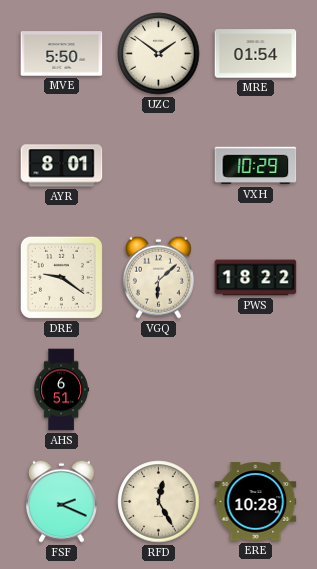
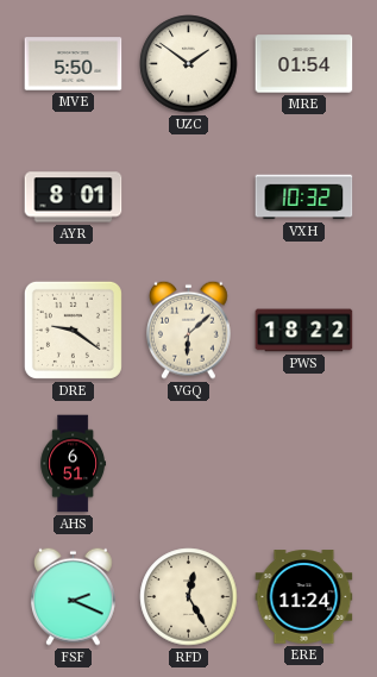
VXH: 10:29 -> 10:32 (304, 198)
ERE: 10:28 -> 11:24 (304, 597)
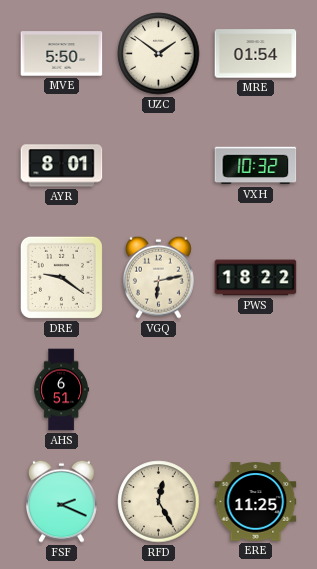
VGQ: 6:08 -> 6:13 (158, 277)
ERE: 11:24 -> 11:25 (256, 502)
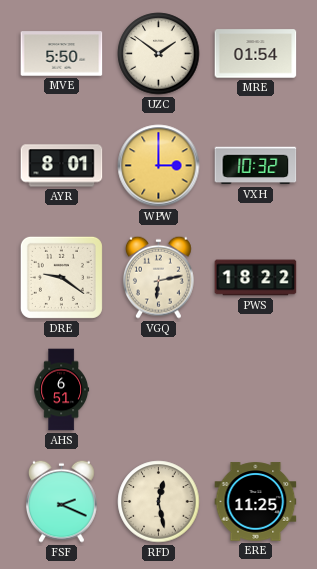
WPW: none -> 3:00 (159, 166)
RFD: 12:25 -> 12:28 (159, 502)
